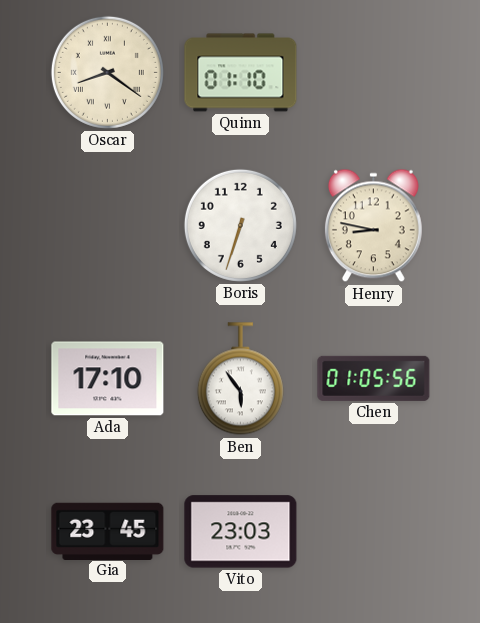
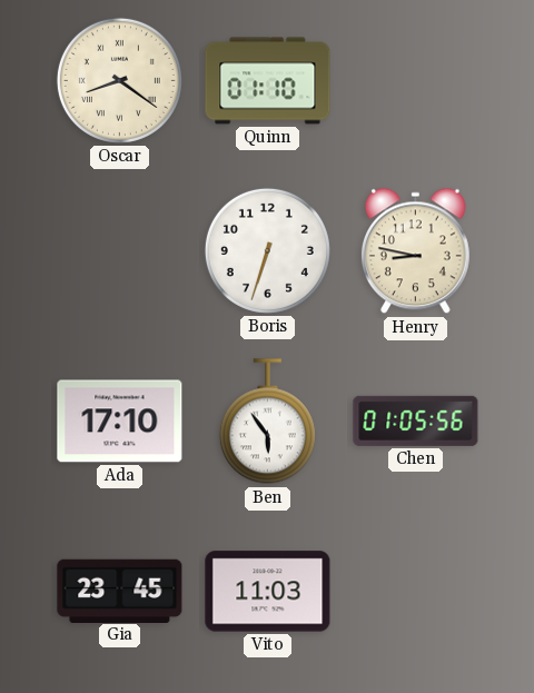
Vito: 23:03 -> 11:03 (268, 592)
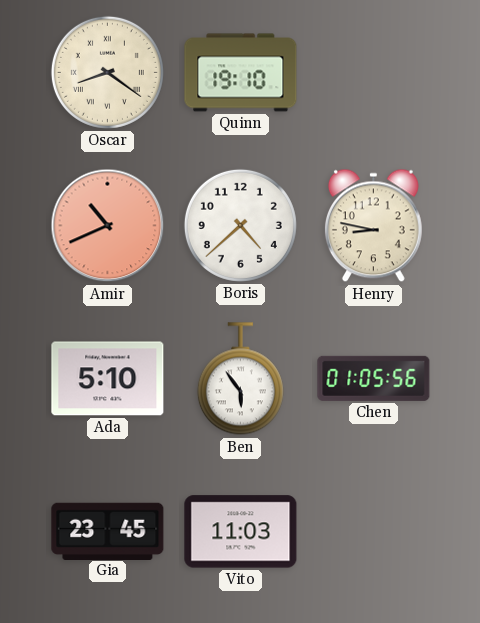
Quinn: 01:10 -> 19:10 (241, 73)
Amir: none -> 10:41 (108, 226)
Boris: 6:33 -> 4:38 (240, 225)
Ada: 17:10 -> 5:10 (108, 379)
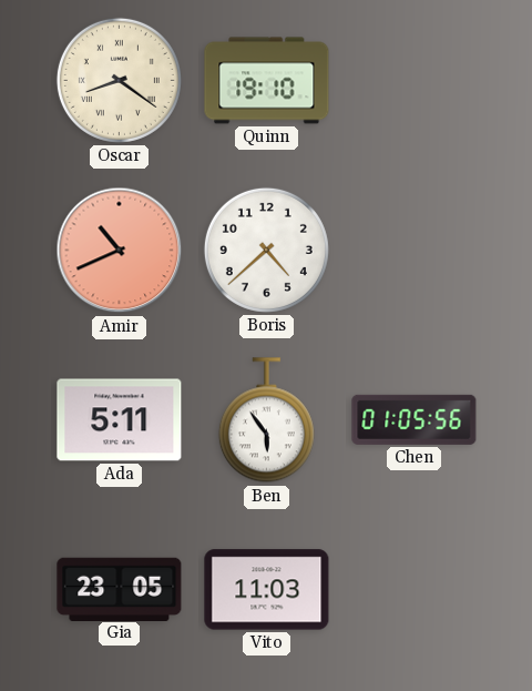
Henry: 8:47 -> none (373, 226)
Ada: 5:10 -> 5:11 (120, 420)
Gia: 23:45 -> 23:05 (120, 589)
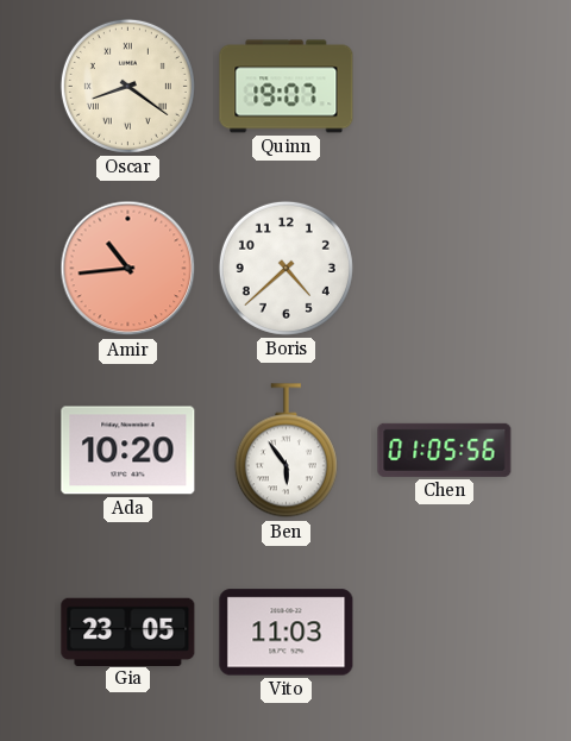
Quinn: 19:10 -> 19:07 (287, 87)
Amir: 10:41 -> 10:44 (128, 269)
Ada: 5:11 -> 10:20 (128, 451)
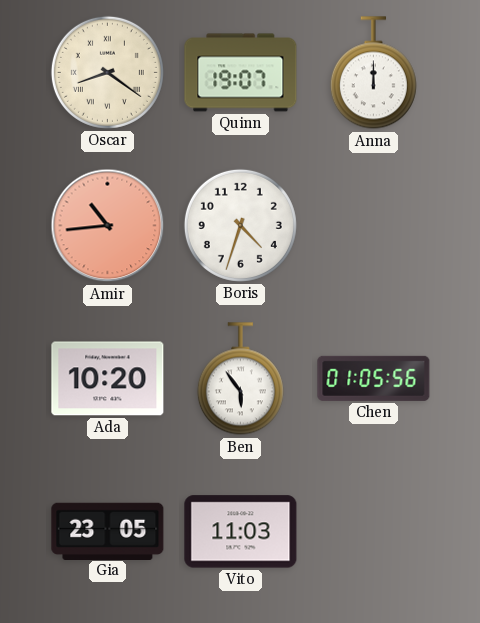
Anna: none -> 12:00 (373, 73)
Boris: 4:38 -> 4:33 (240, 225)
